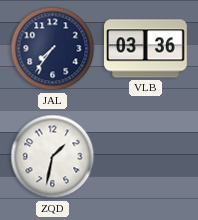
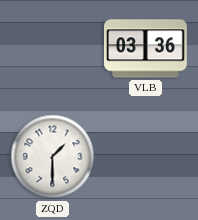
JAL: 7:36 -> none (53, 49)
ZQD: 1:32 -> 1:30 (53, 157)
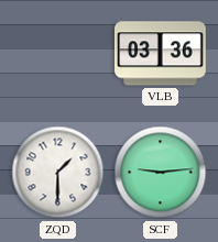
SCF: none -> 9:14 (161, 173)
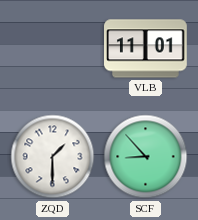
VLB: 03:36 -> 11:01 (146, 49)
SCF: 9:14 -> 8:53 (146, 157)
